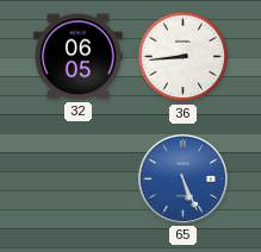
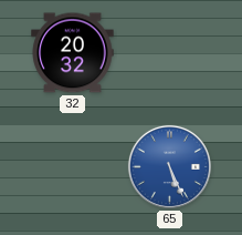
32: 06:05 -> 20:32 (73, 53)
36: 8:44 -> none (184, 57)
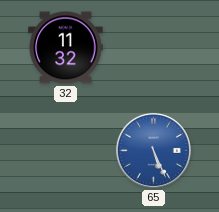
32: 20:32 -> 11:32 (66, 48)
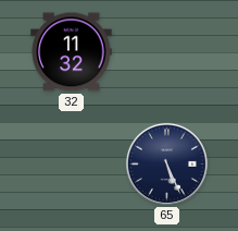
65 dial: blue -> navy (166, 163)
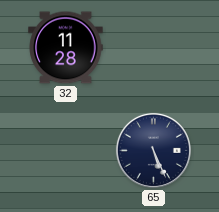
32: 11:32 -> 11:28 (66, 48)
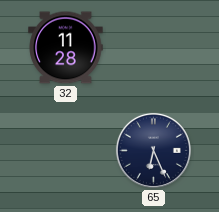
65: 5:26 -> 6:26 (153, 150)
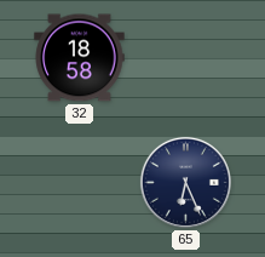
32: 11:28 -> 18:58 (80, 58)
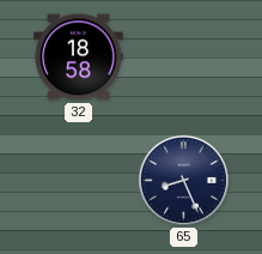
65: 6:26 -> 8:26 (183, 180)
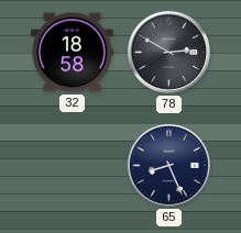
78: none -> 2:50 (168, 52)
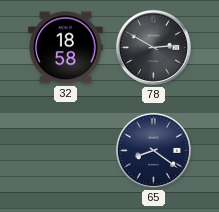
65: 8:26 -> 8:21 (153, 150)
